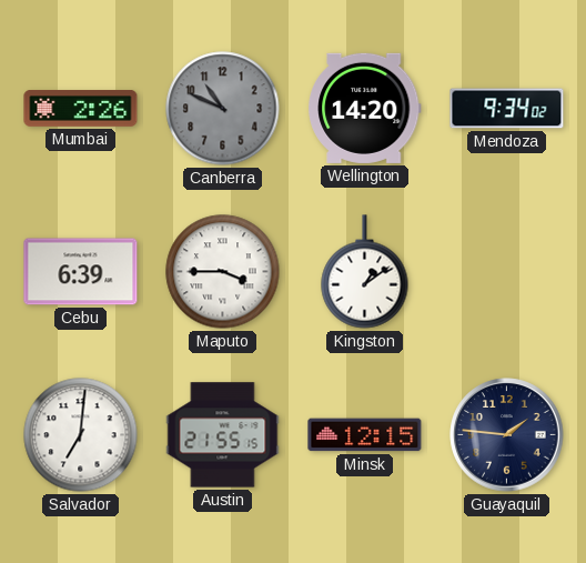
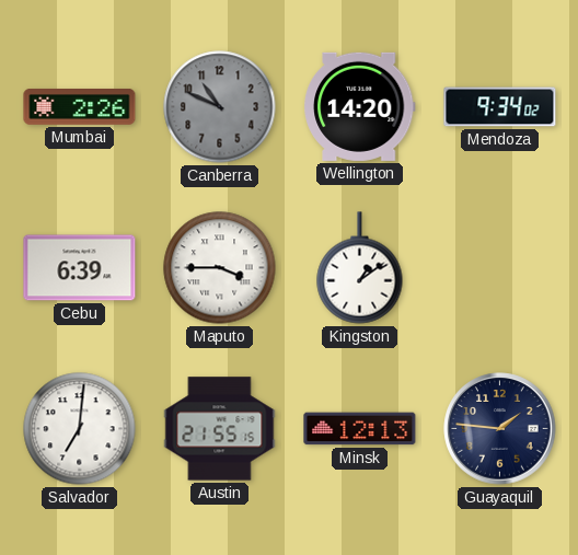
Minsk: 12:15 -> 12:13 (360, 429)
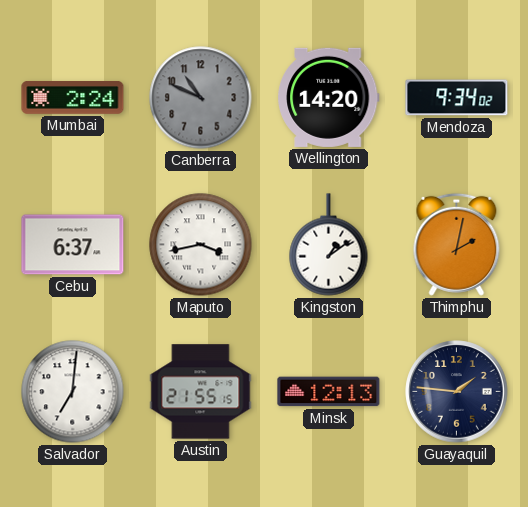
Mumbai: 2:26 -> 2:24 (73, 98)
Cebu: 6:39 -> 6:37 (73, 245)
Maputo: 3:45 -> 3:43 (201, 245)
Thimphu: none -> 2:02 (457, 244)
